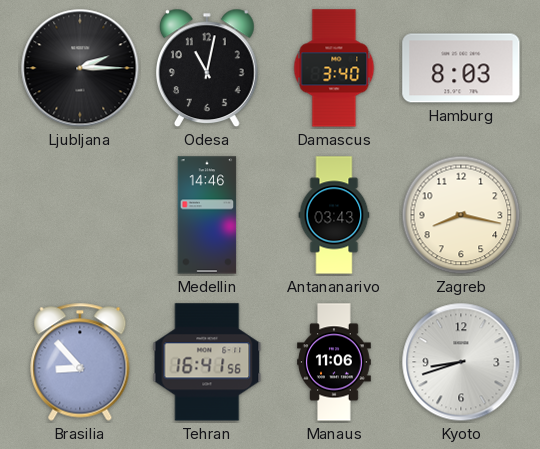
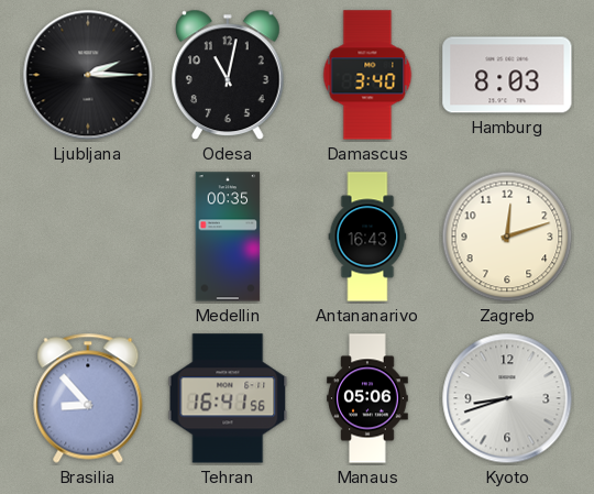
Medellin: 14:46 -> 00:35 (228, 237)
Antananarivo: 03:43 -> 16:43 (367, 237)
Zagreb: 8:17 -> 12:12 (507, 237)
Manaus: 11:06 -> 05:06 (367, 398)
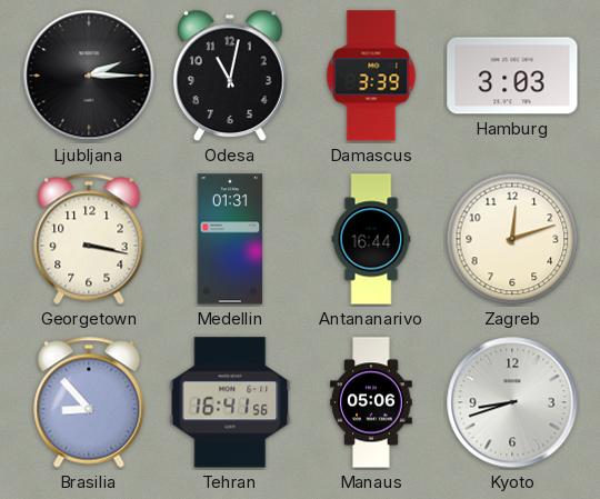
Damascus: 3:40 -> 3:39 (371, 76)
Hamburg: 8:03 -> 3:03 (512, 76)
Georgetown: none -> 3:17 (89, 239)
Medellin: 00:35 -> 01:31 (230, 239)
Antananarivo: 16:43 -> 16:44 (371, 239)
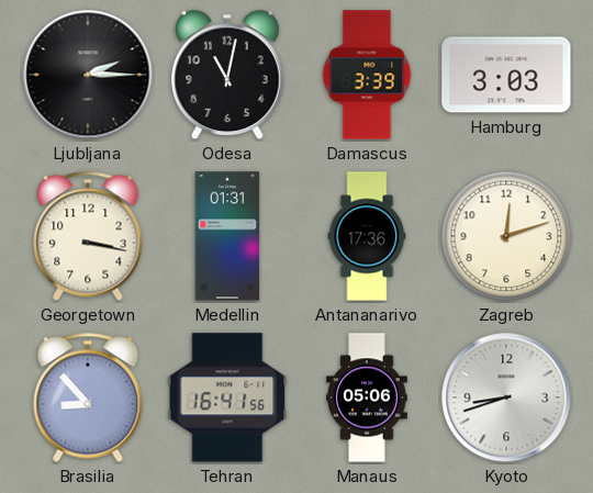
Antananarivo: 16:44 -> 17:36 (367, 236)
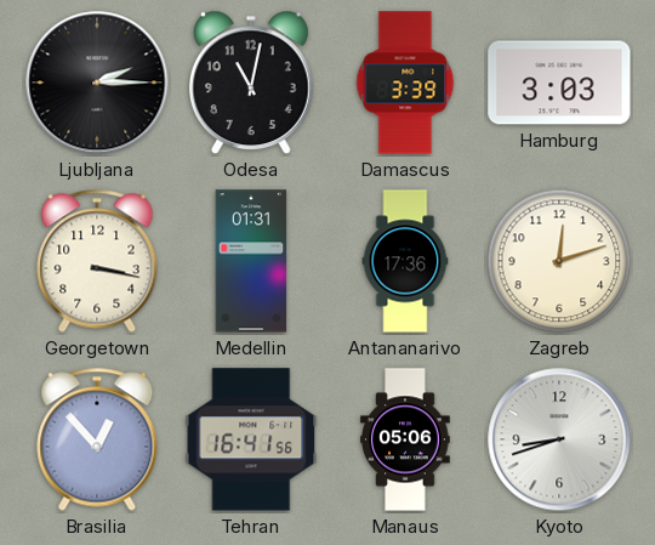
Brasilia: 8:53 -> 12:53 (97, 439)
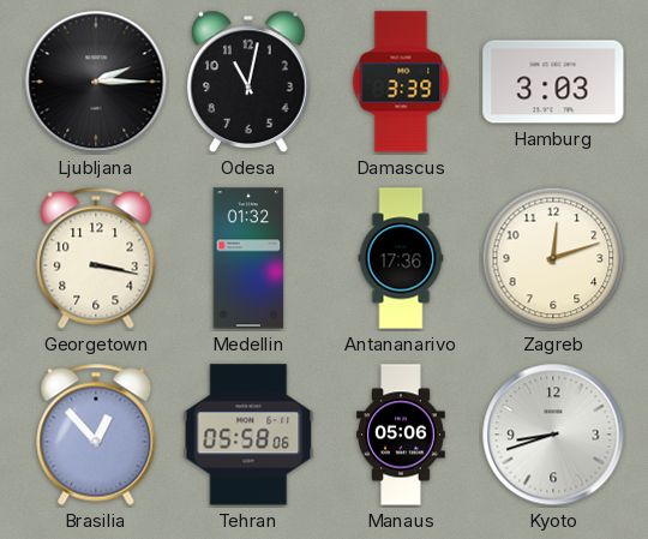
Medellin: 01:31 -> 01:32 (248, 258)
Tehran: 16:41 -> 05:58 (248, 435)
